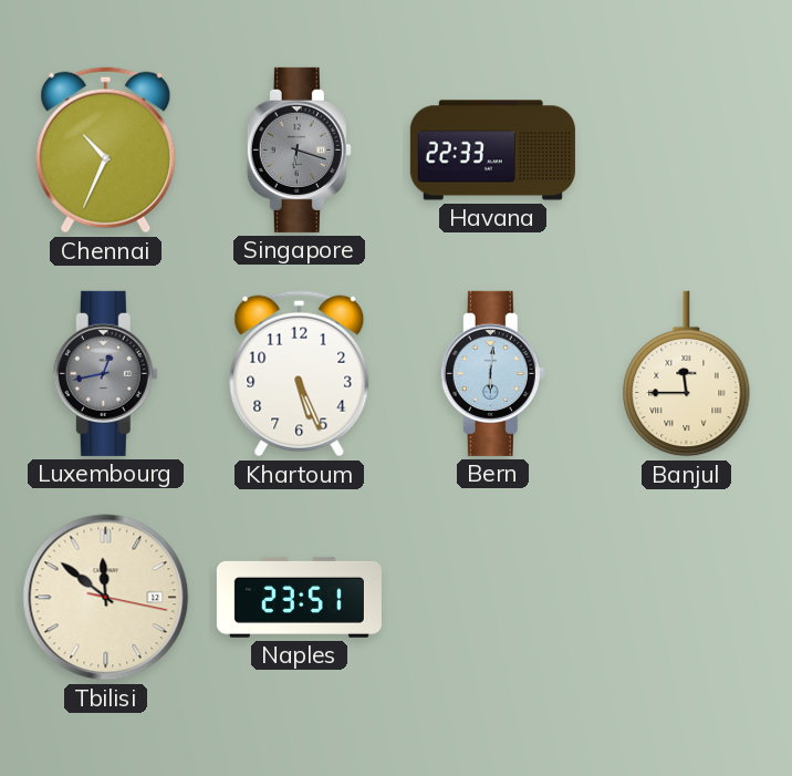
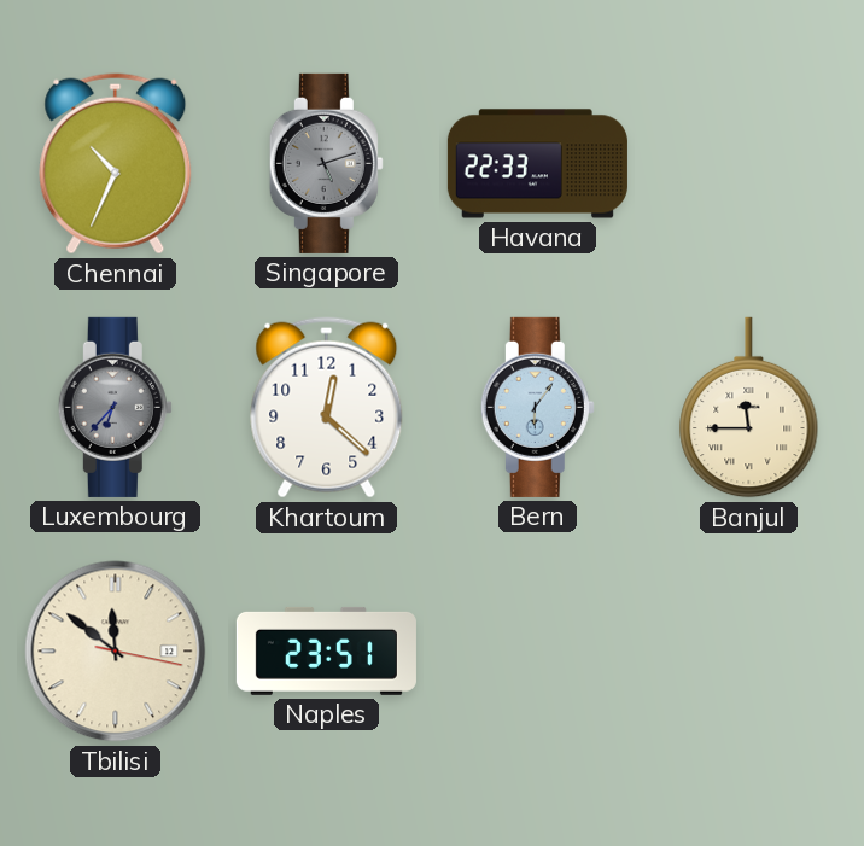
Singapore: 6:18 -> 5:12 (326, 163)
Luxembourg: 12:43 -> 6:37 (115, 407)
Khartoum: 5:26 -> 12:22 (327, 408)
Bern: 6:01 -> 6:06 (537, 407)
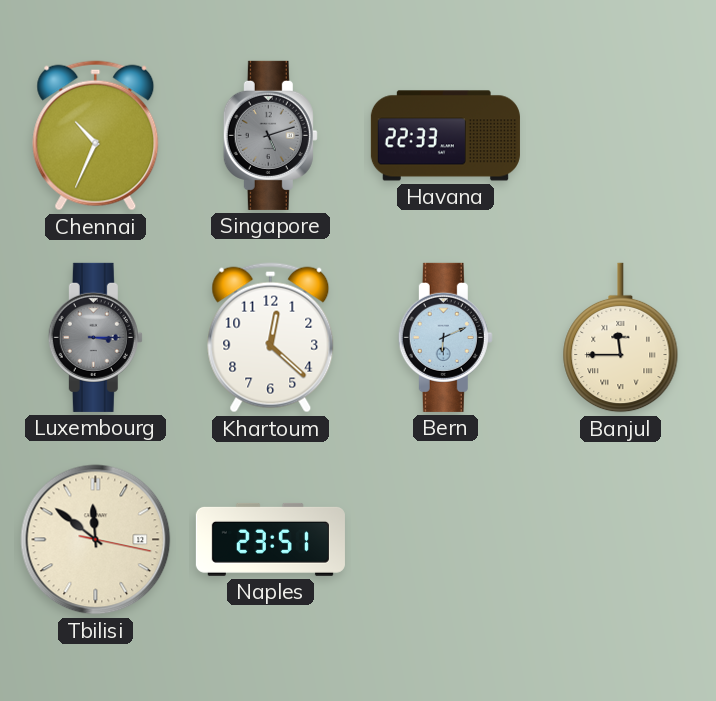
Luxembourg: 6:37 -> 3:15 (95, 337)
Bern: 6:06 -> 6:11 (445, 337)
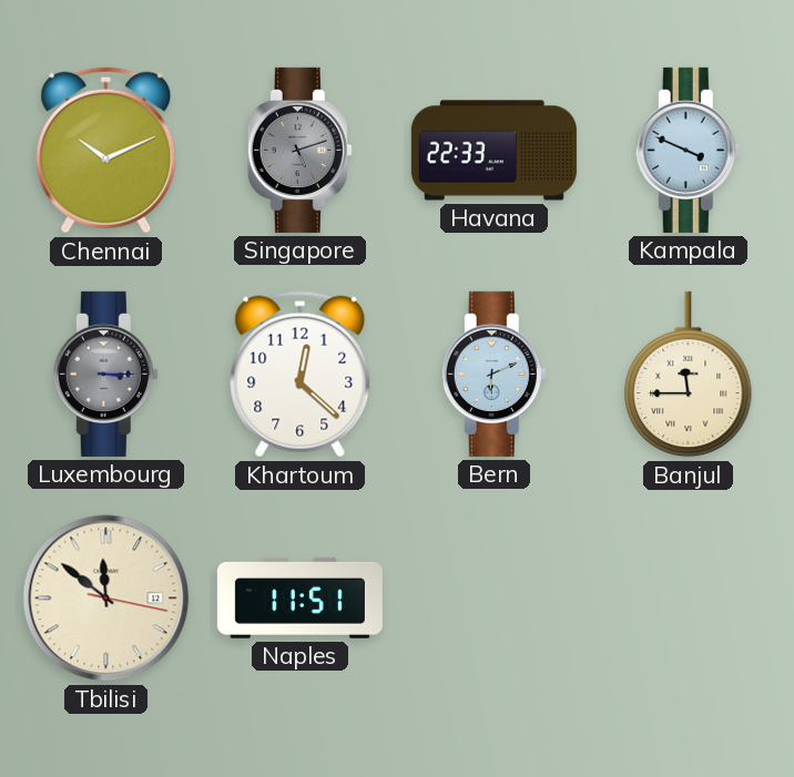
Chennai: 10:34 -> 10:11 (106, 151)
Kampala: none -> 3:49 (688, 150)
Naples: 23:51 -> 11:51 (299, 597)
